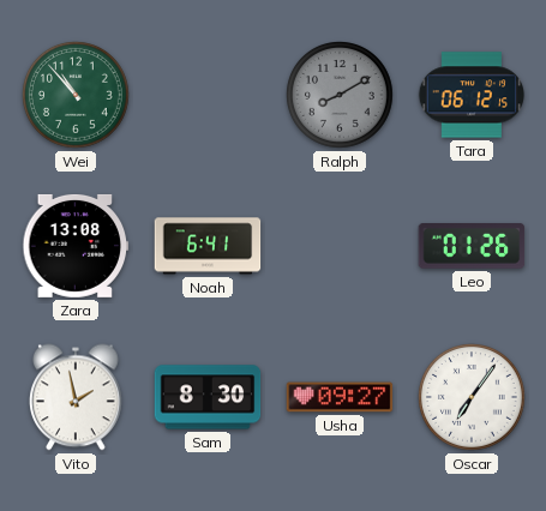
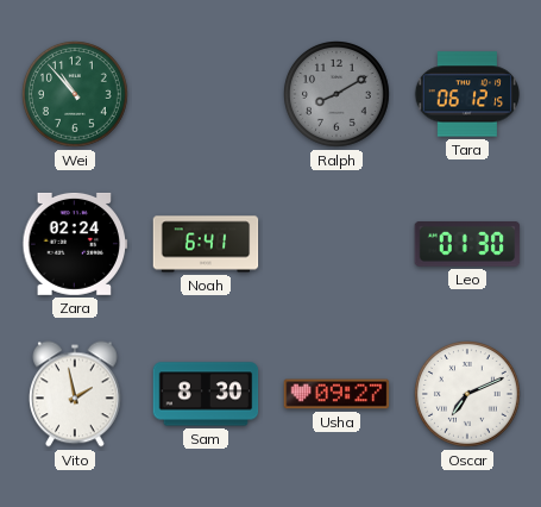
Zara: 13:08 -> 02:24 (75, 244)
Leo: 01:26 -> 01:30 (467, 245)
Oscar: 7:06 -> 7:11 (468, 395)
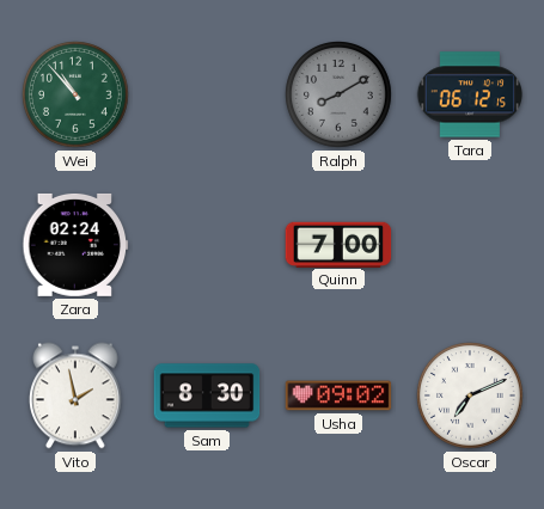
Noah: 6:41 -> none (206, 244)
Quinn: none -> 7:00 (338, 244)
Leo: 01:30 -> none (467, 245)
Usha: 09:27 -> 09:02 (338, 395)
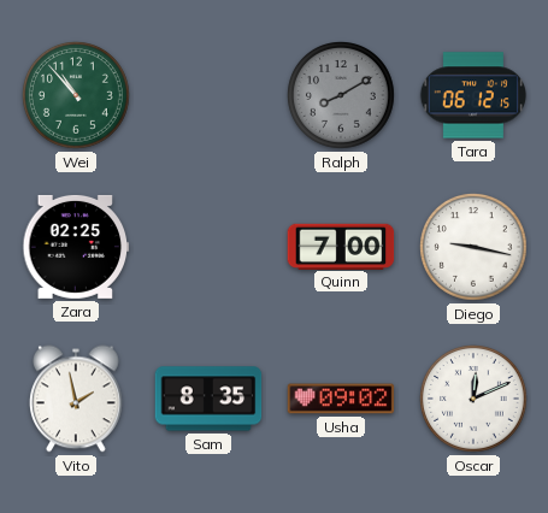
Zara: 02:24 -> 02:25 (76, 247)
Diego: none -> 9:17 (475, 248)
Sam: 8:30 -> 8:35 (208, 399)
Oscar: 7:11 -> 12:11 (475, 400)
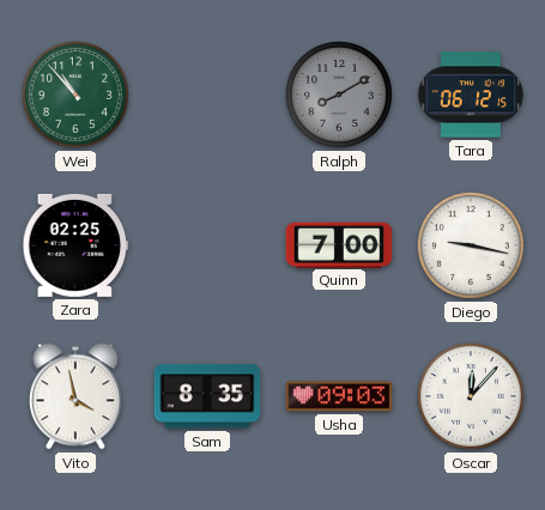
Vito: 1:58 -> 3:58 (77, 396)
Usha: 09:02 -> 09:03 (339, 396)
Oscar: 12:11 -> 12:07 (472, 397)
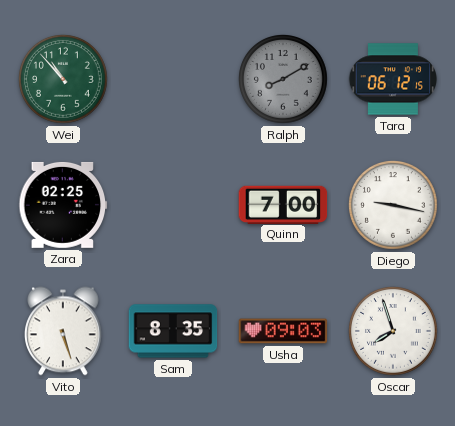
Vito: 3:58 -> 5:27 (64, 331)
Oscar: 12:07 -> 7:57 (394, 332)
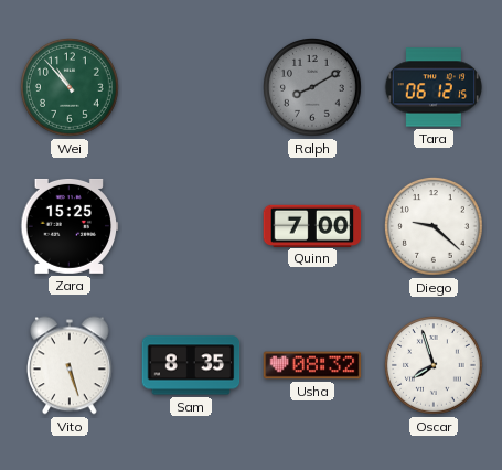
Zara: 02:25 -> 15:25 (70, 226)
Diego: 9:17 -> 9:22 (435, 227)
Usha: 09:03 -> 08:32 (312, 365)
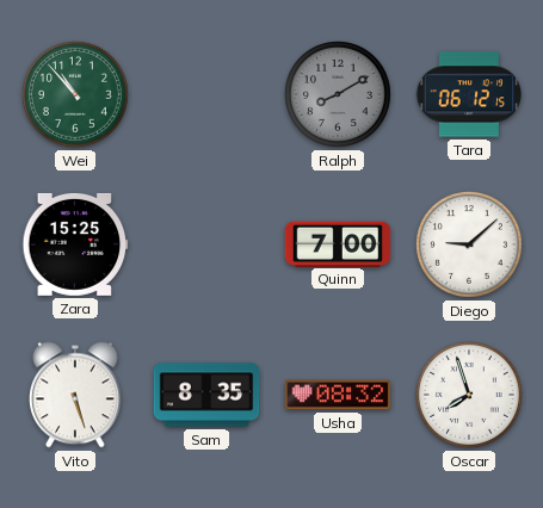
Diego: 9:22 -> 9:08 (470, 246)
